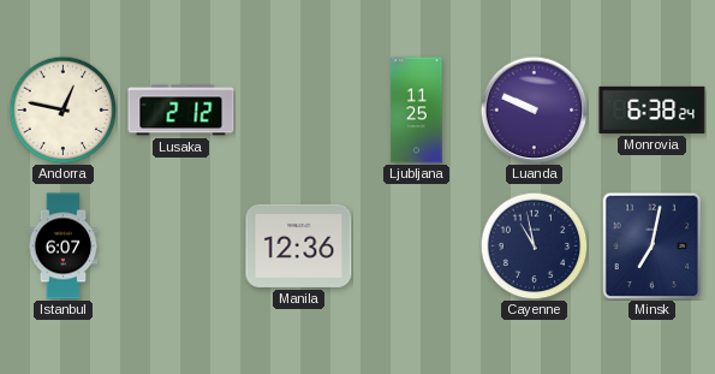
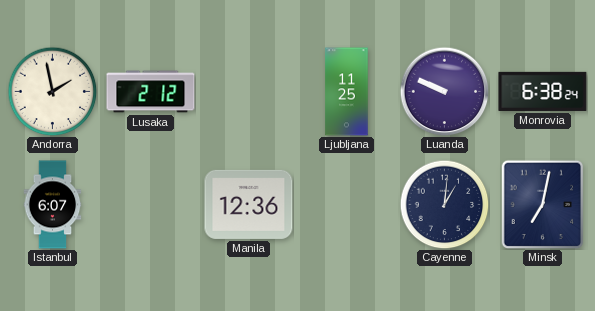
Andorra: 12:47 -> 1:58 (52, 91)
Cayenne: 10:58 -> 1:01 (444, 204)
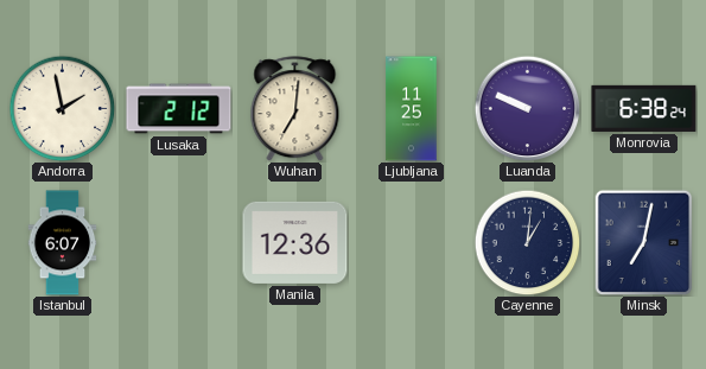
Wuhan: none -> 7:01 (295, 109)
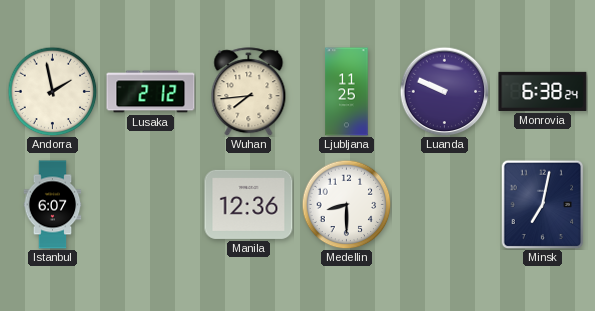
Wuhan: 7:01 -> 7:44 (249, 92)
Medellin: none -> 8:30 (346, 204)
Cayenne: 1:01 -> none (527, 242)
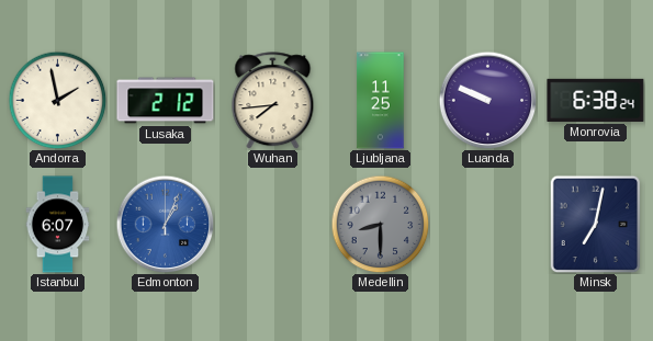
Edmonton: none -> 1:04 (165, 224)
Manila: 12:36 -> none (249, 204)
Medellin dial: white -> grey (380, 224)
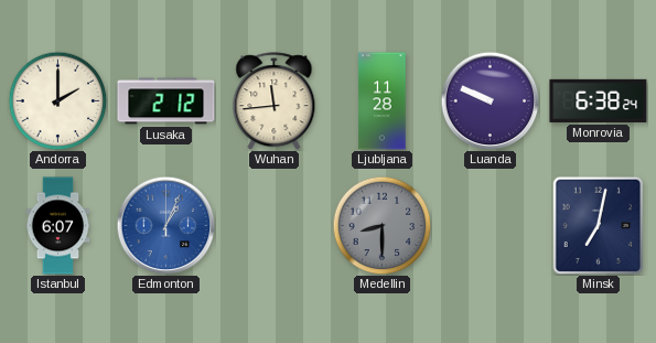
Andorra: 1:58 -> 2:00 (57, 100)
Wuhan: 7:44 -> 11:44 (275, 101)
Ljubljana: 11:25 -> 11:28 (383, 101)
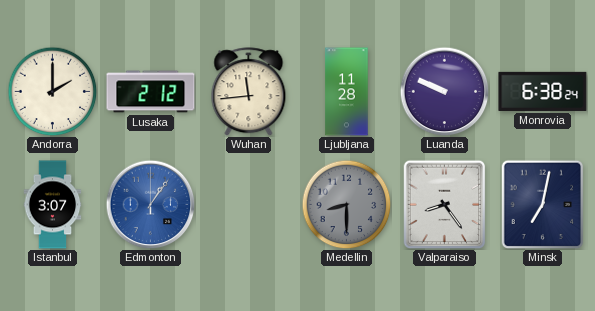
Istanbul: 6:07 -> 3:07 (53, 205)
Edmonton: 1:04 -> 1:06 (150, 204)
Valparaiso: none -> 8:24 (445, 204)
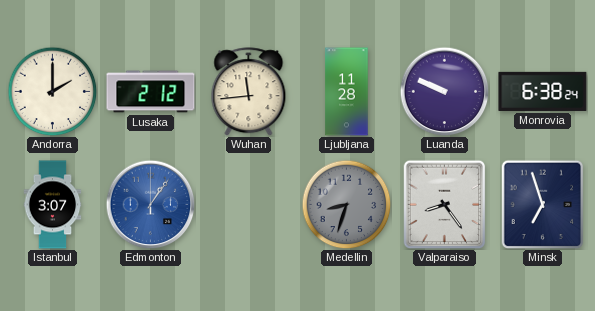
Medellin: 8:30 -> 8:33 (346, 204)
Minsk: 7:02 -> 6:57 (543, 204)
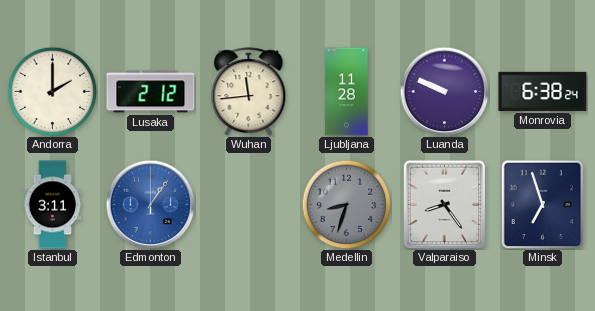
Istanbul: 3:07 -> 3:11 (53, 205)
